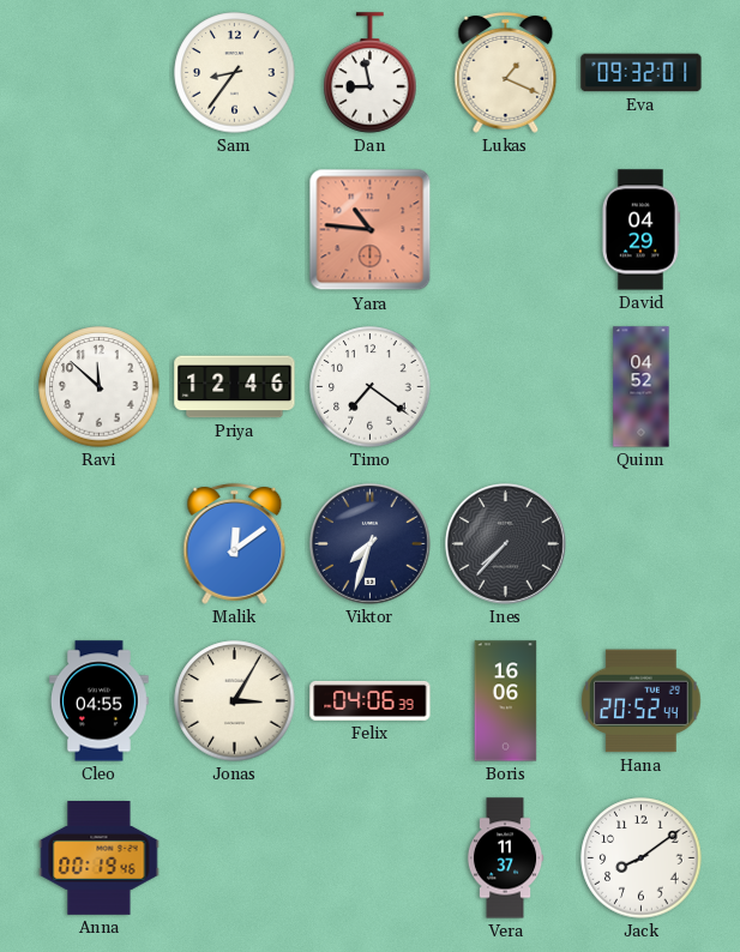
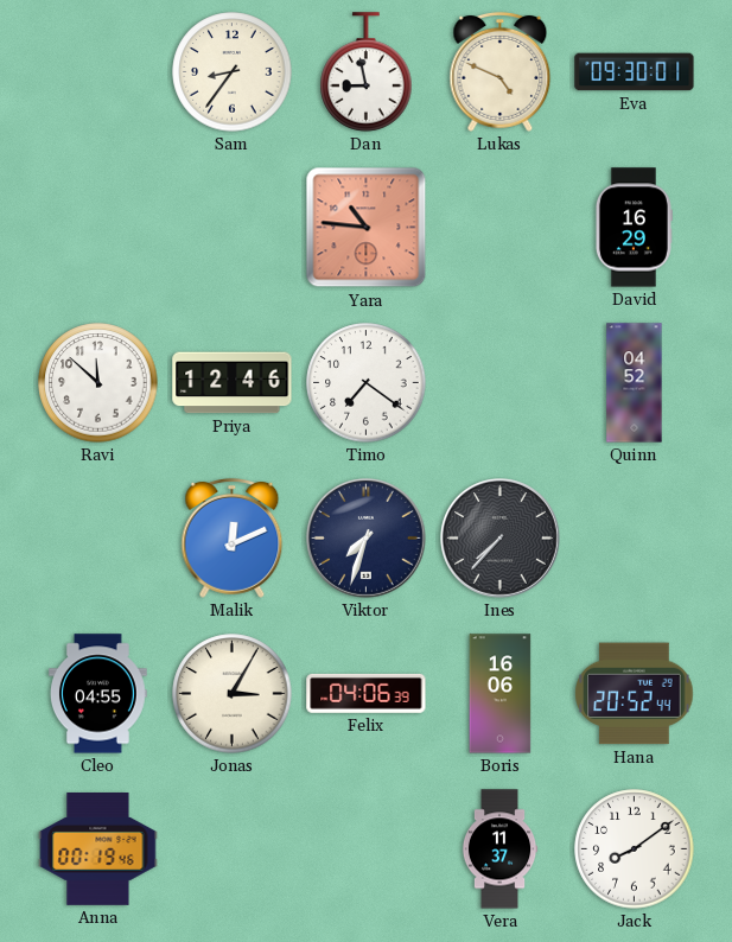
Lukas: 1:19 -> 4:49 (501, 71)
Eva: 09:32 -> 09:30 (635, 72)
David: 04:29 -> 16:29 (634, 228)
Malik: 12:09 -> 12:11 (233, 537)
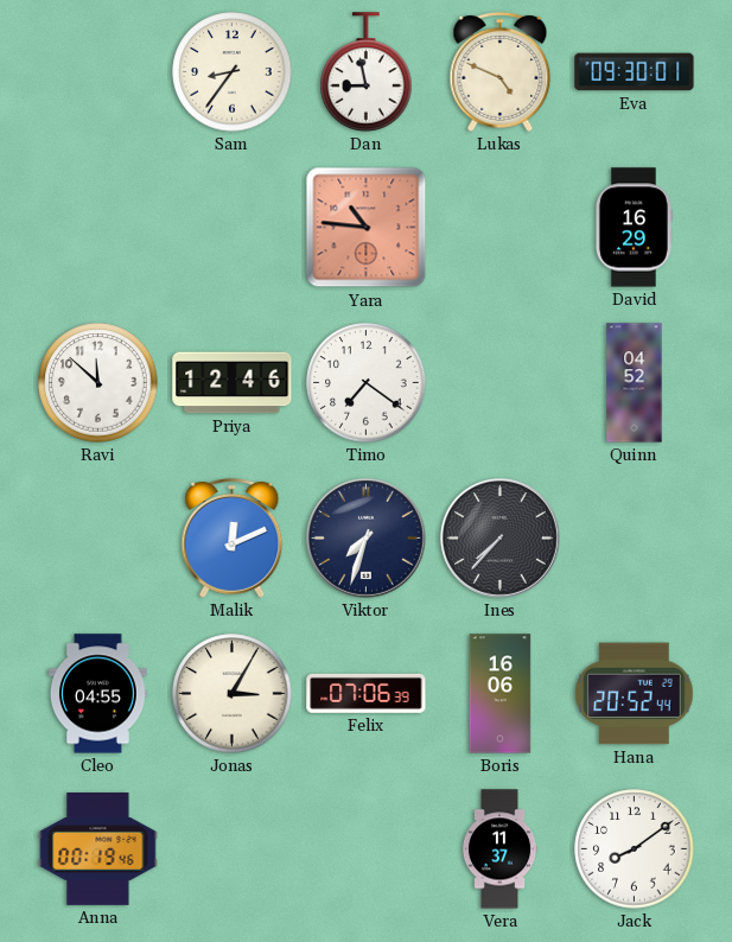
Felix: 04:06 -> 07:06 (367, 693)
